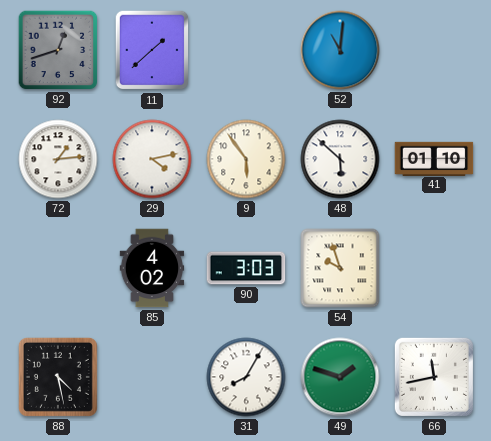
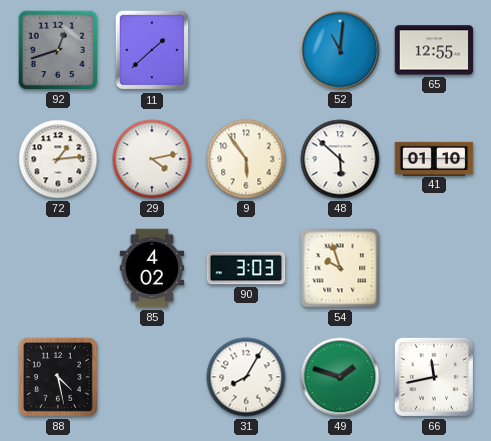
65: none -> 12:55 (434, 50)
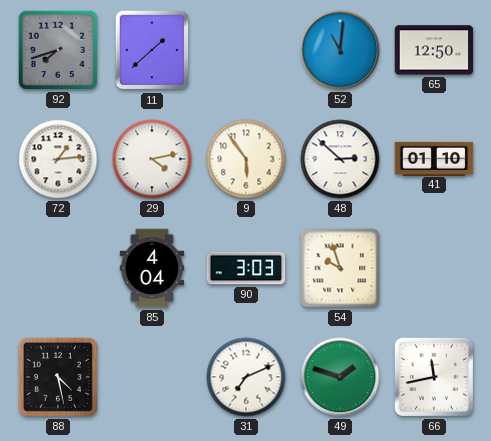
92: 12:42 -> 7:42 (58, 50)
65: 12:55 -> 12:50 (434, 50)
48: 5:52 -> 2:52 (340, 159)
85: 4:02 -> 4:04 (152, 268)
31: 8:05 -> 7:11 (246, 377)
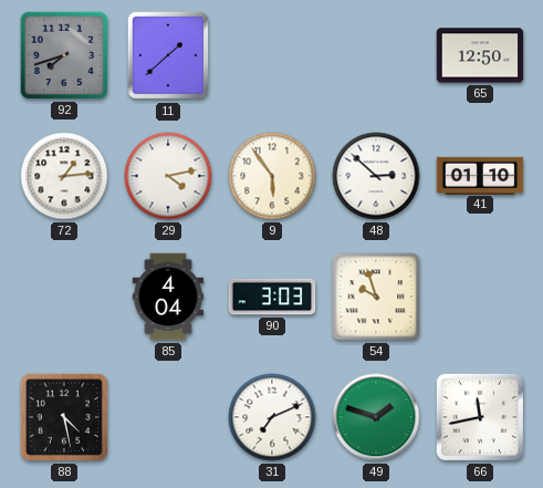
52: 11:01 -> none (340, 50)
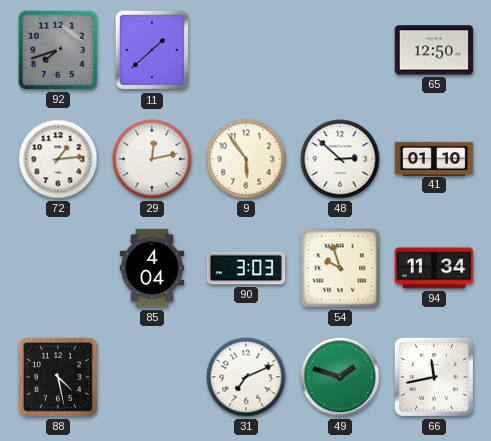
29: 4:13 -> 12:13 (152, 159)
94: none -> 11:34 (434, 268)
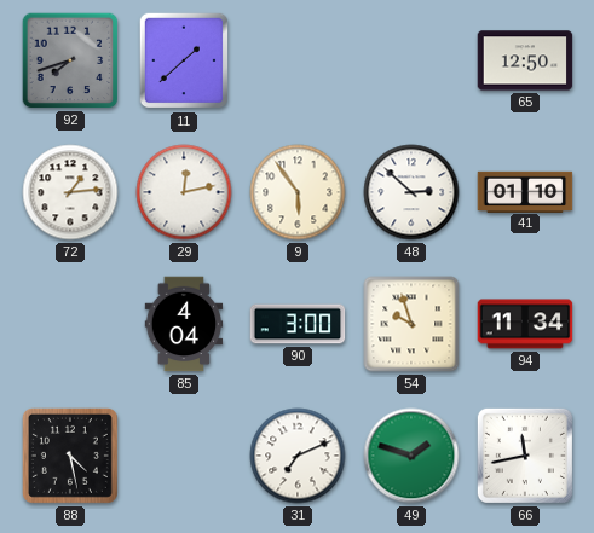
90: 3:03 -> 3:00 (298, 324)
